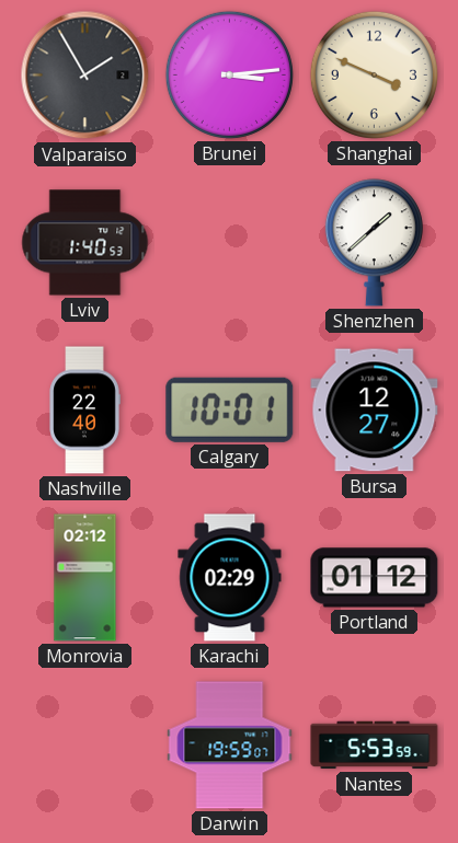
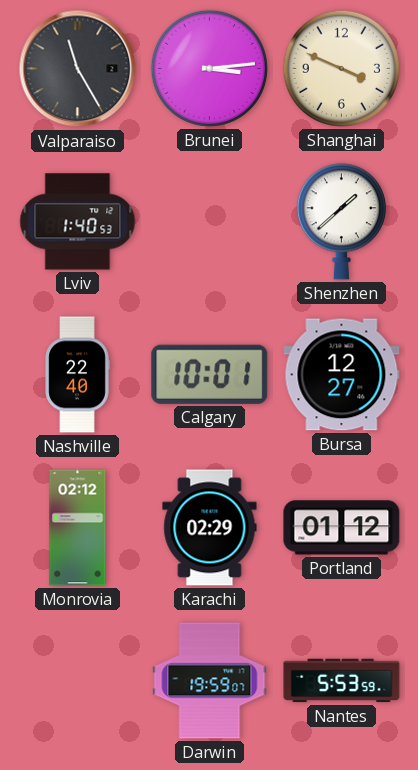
Valparaiso: 1:55 -> 11:25 (78, 69)
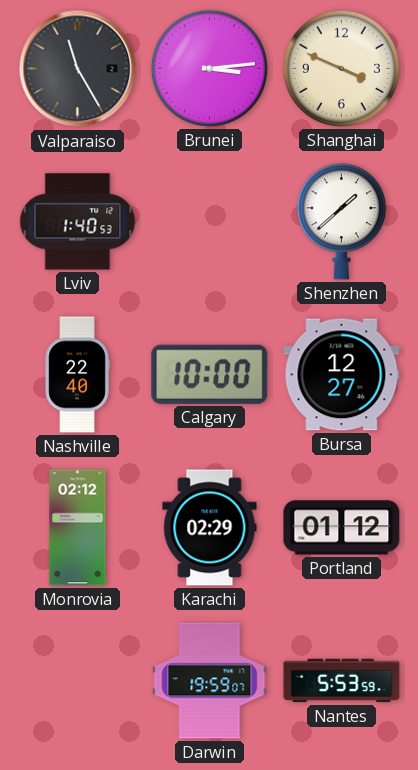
Calgary: 10:01 -> 10:00 (210, 374)
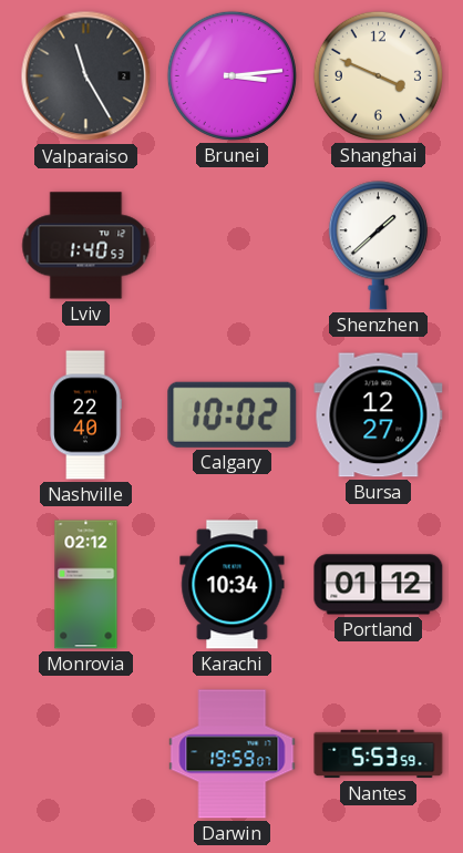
Calgary: 10:00 -> 10:02 (233, 414)
Karachi: 02:29 -> 10:34 (233, 585)
